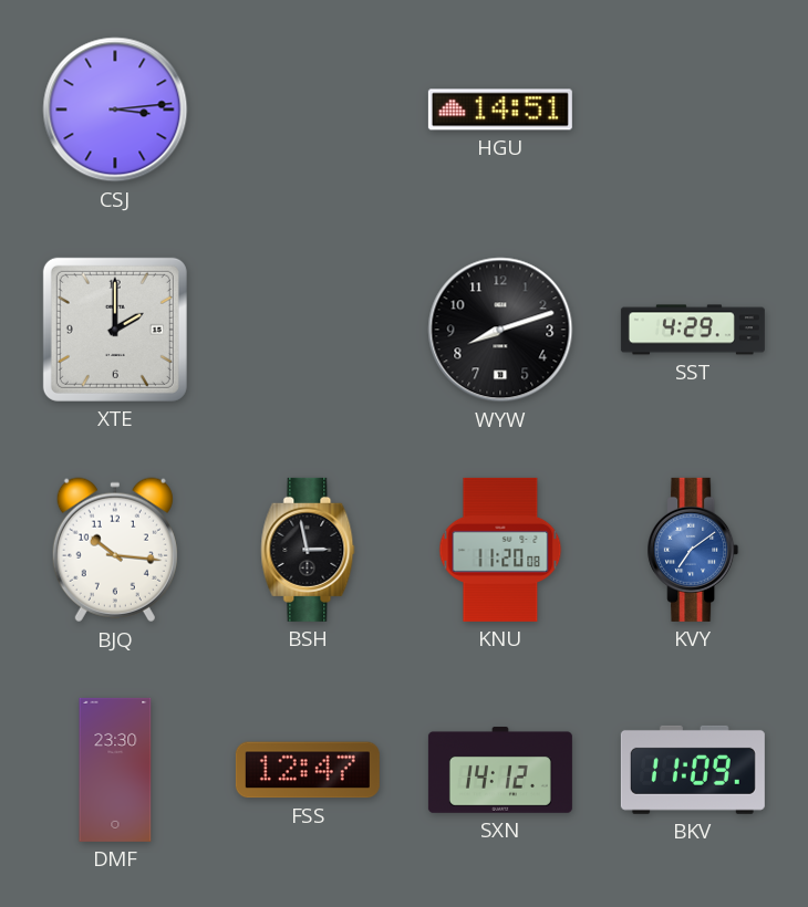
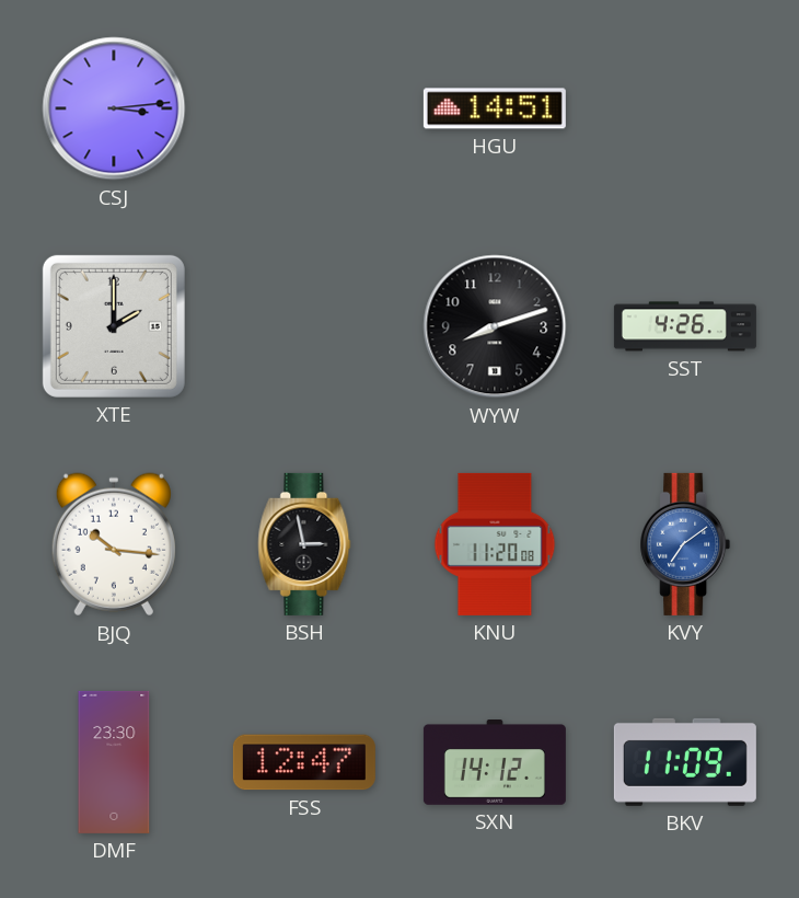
SST: 4:29 -> 4:26 (685, 326)
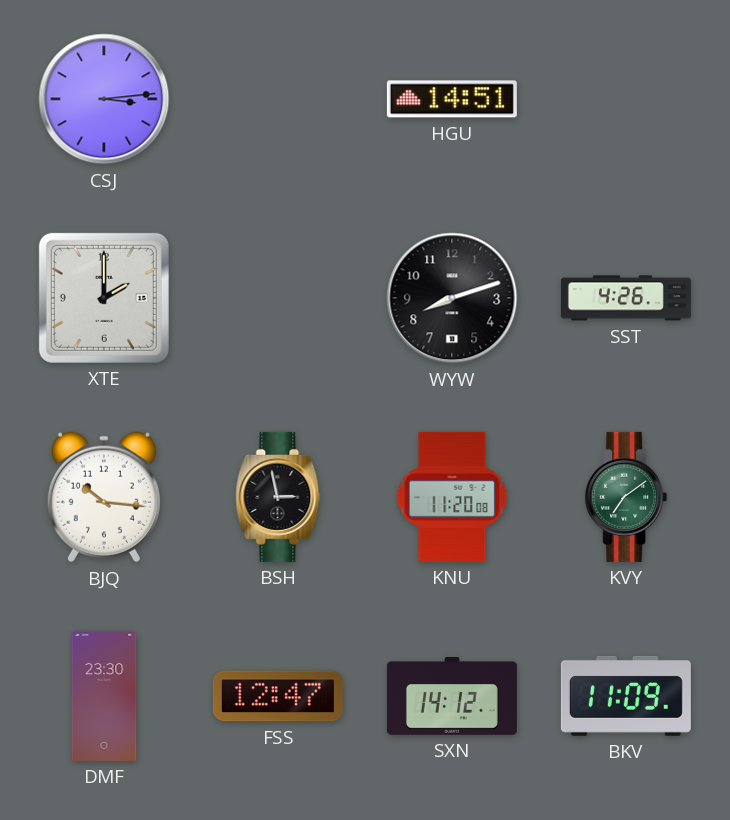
KVY dial: blue -> green (626, 497)
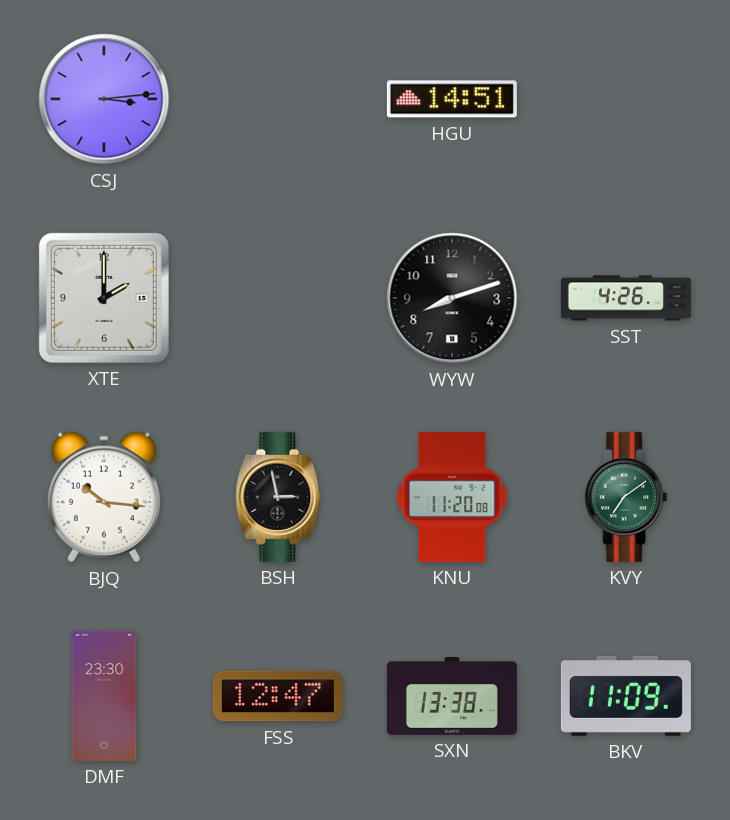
SXN: 14:12 -> 13:38 (452, 697)
